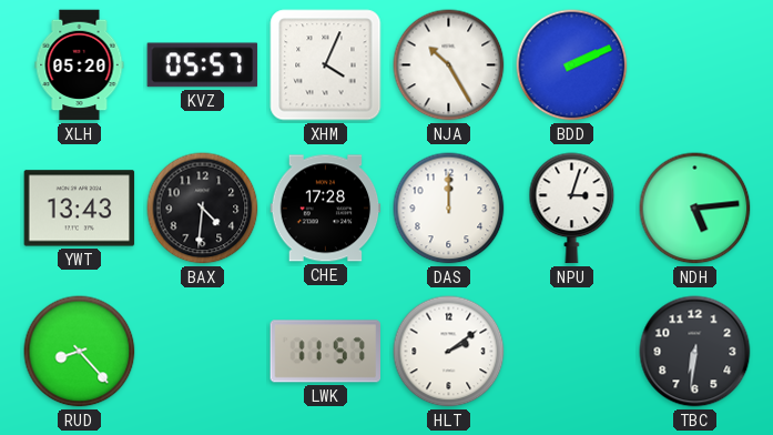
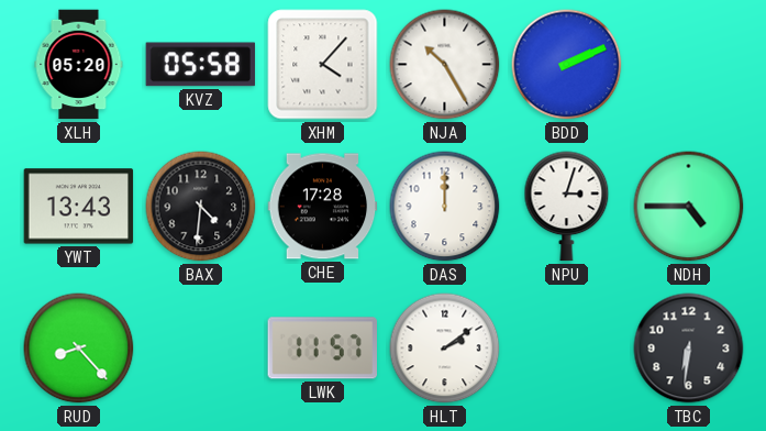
KVZ: 05:57 -> 05:58 (201, 65)
XHM: 4:04 -> 4:07 (323, 65)
NDH: 5:14 -> 4:45 (689, 207)
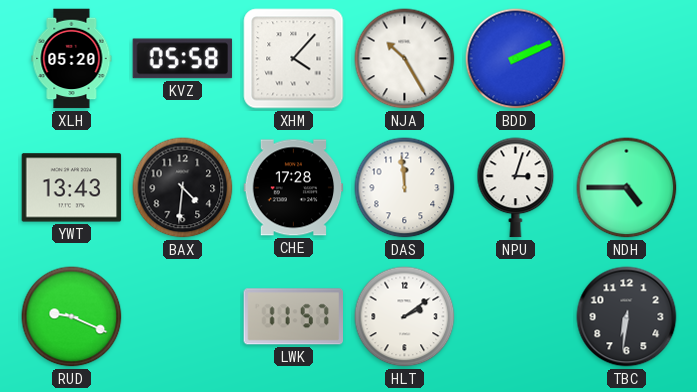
DAS: 12:00 -> 11:59 (405, 188)
RUD: 8:23 -> 9:19 (72, 317)
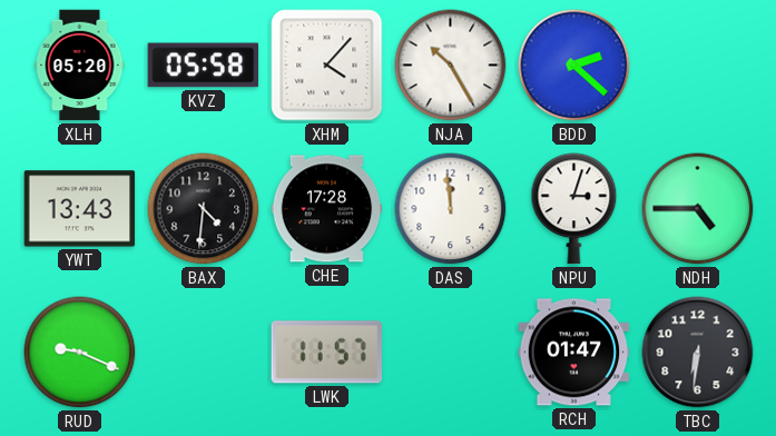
BDD: 2:11 -> 2:22 (574, 66)
HLT: 2:09 -> none (405, 317)
RCH: none -> 01:47 (574, 353)
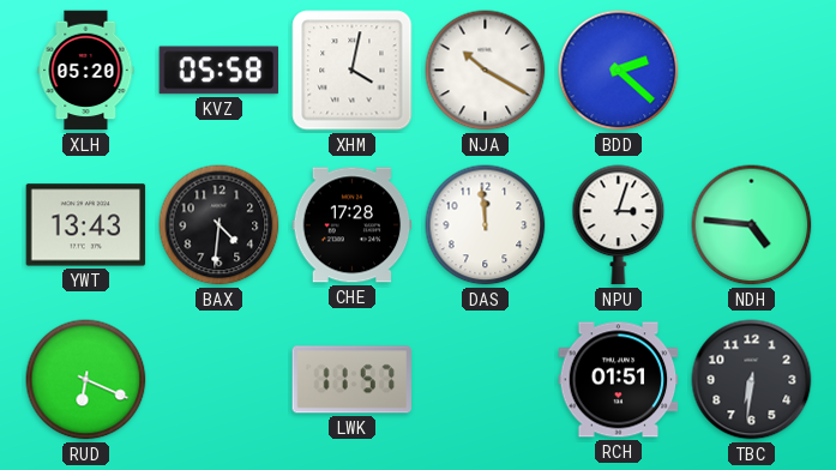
XHM: 4:07 -> 4:02 (353, 71)
NJA: 10:25 -> 10:20 (486, 71)
NDH: 4:45 -> 4:46 (752, 225)
RUD: 9:19 -> 6:19 (86, 380)
RCH: 01:47 -> 01:51 (619, 380)
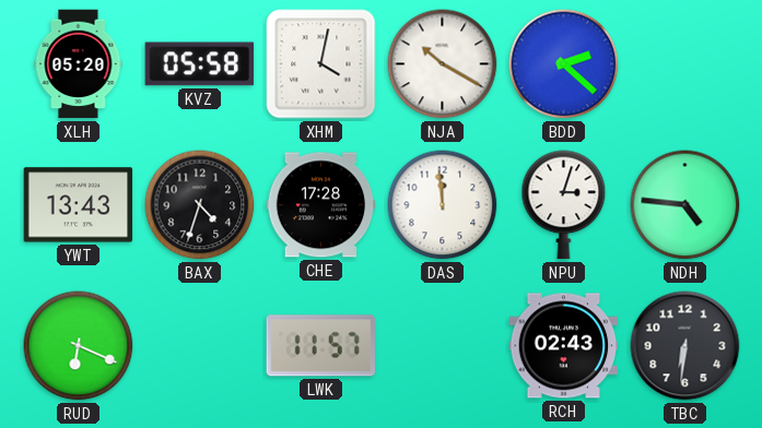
BAX: 4:31 -> 4:33 (200, 205)
RCH: 01:51 -> 02:43 (564, 346)
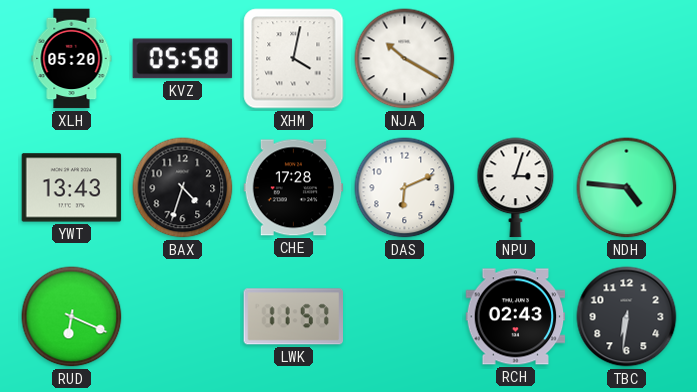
BDD: 2:22 -> none (564, 64)
DAS: 11:59 -> 6:11 (405, 188)
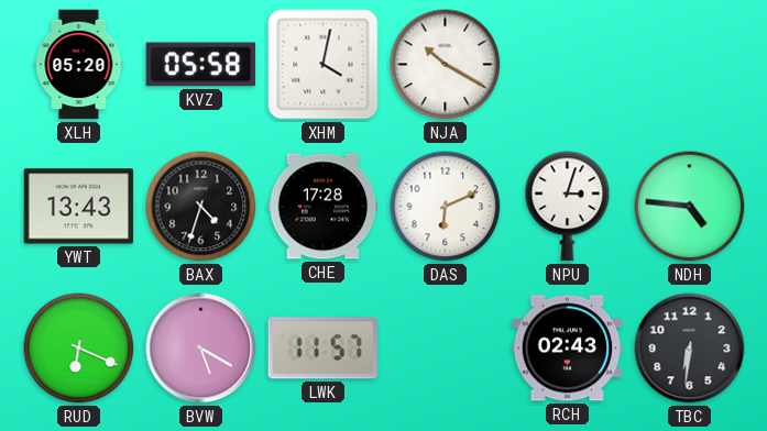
BVW: none -> 5:20 (201, 349)
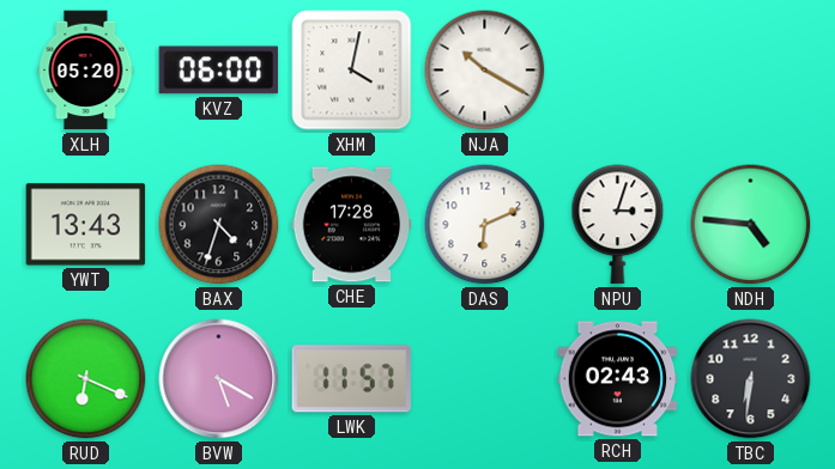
KVZ: 05:58 -> 06:00 (219, 71)
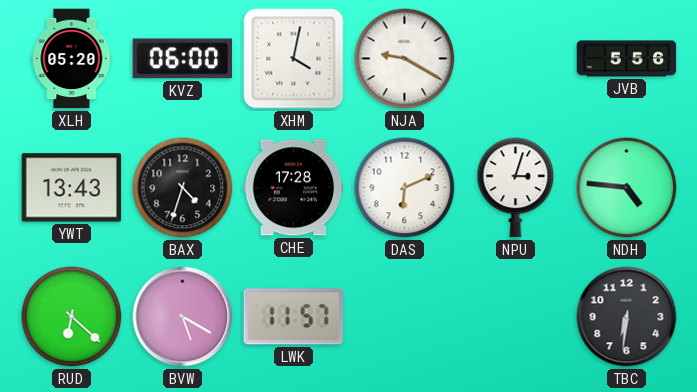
NJA: 10:20 -> 9:20 (405, 59)
JVB: none -> 5:56 (627, 59)
RUD: 6:19 -> 6:22 (72, 317)
RCH: 02:43 -> none (618, 379)
